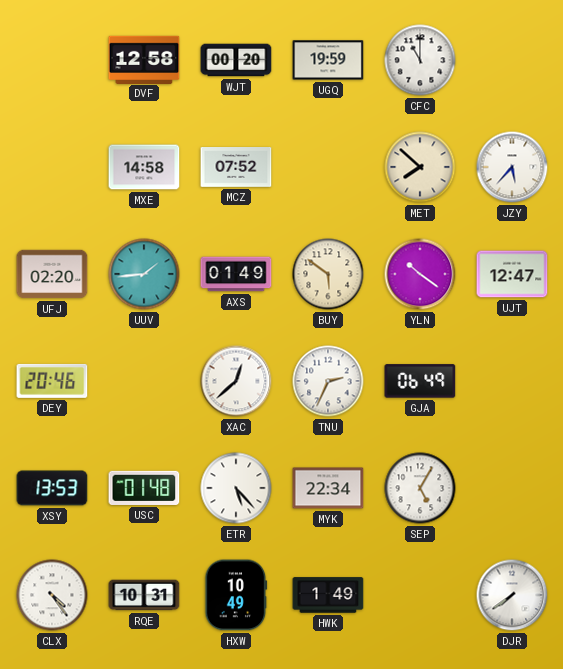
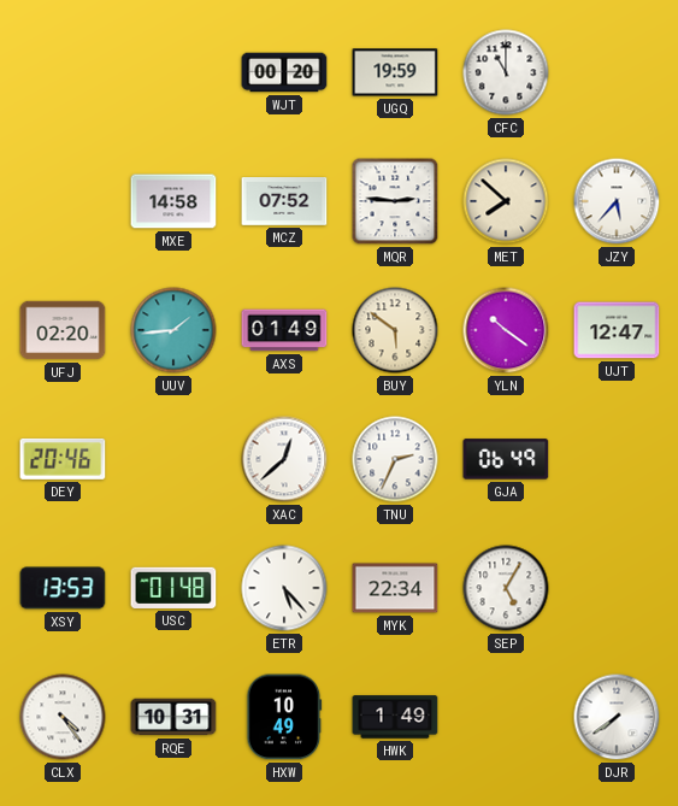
DVF: 12:58 -> none (144, 59)
MQR: none -> 2:46 (395, 201)
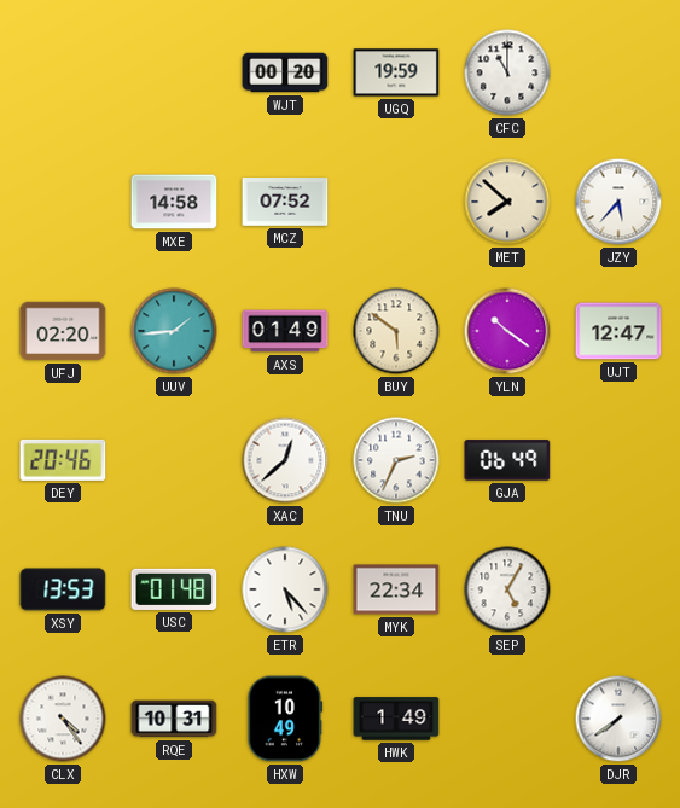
MQR: 2:46 -> none (395, 201)
